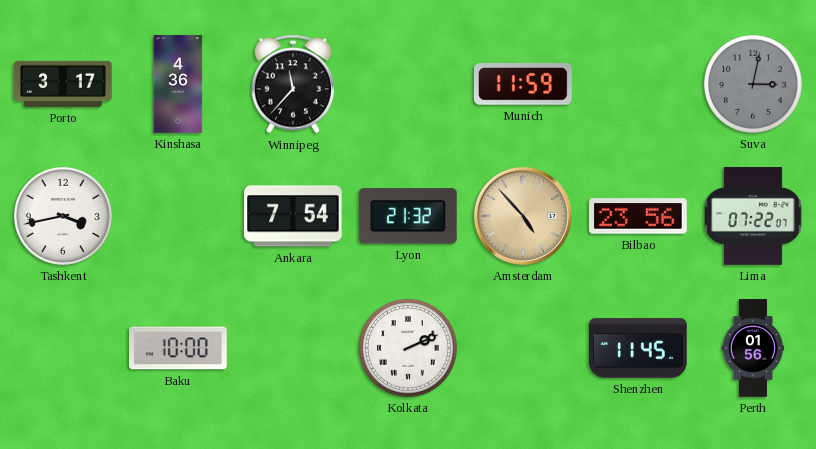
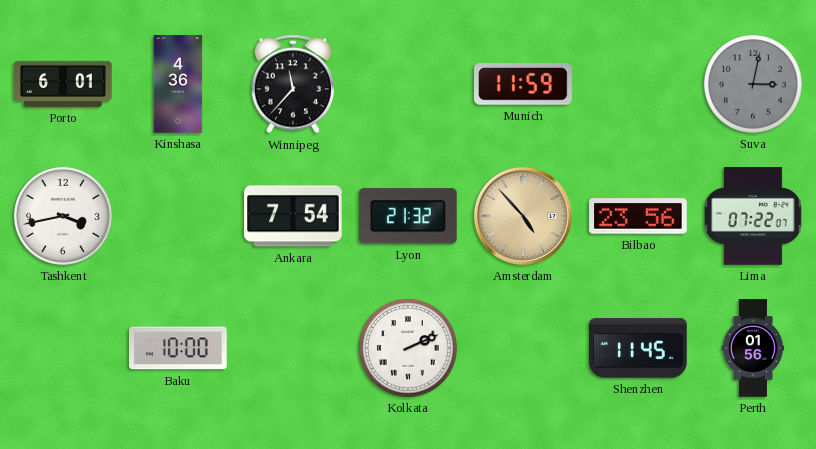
Porto: 3:17 -> 6:01 (63, 84)
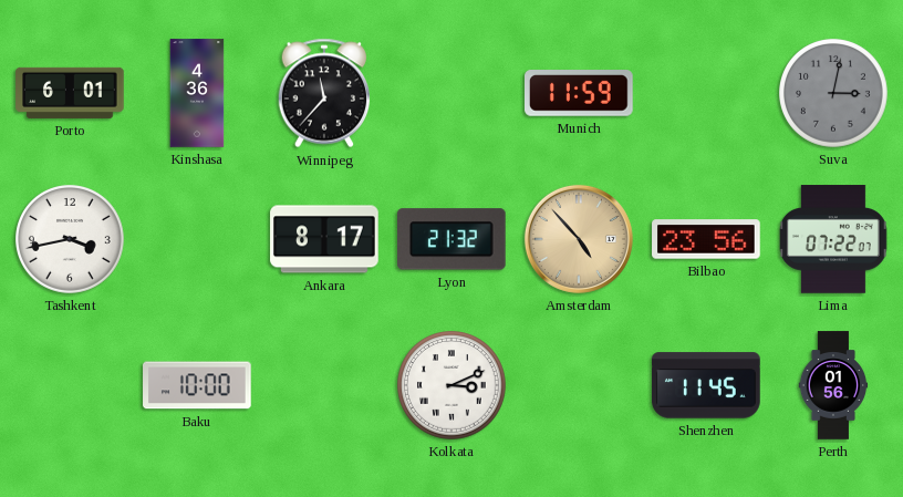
Ankara: 7:54 -> 8:17 (324, 239)
Kolkata: 2:11 -> 3:11 (453, 386)
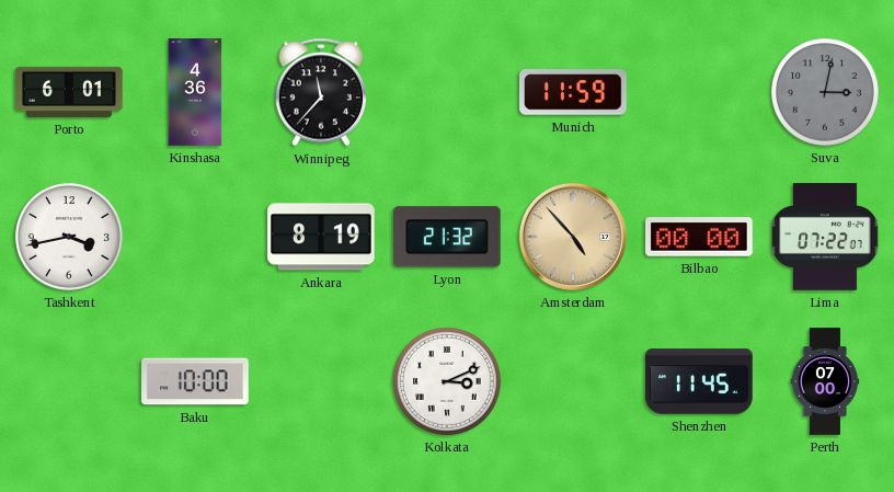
Ankara: 8:17 -> 8:19 (321, 237)
Bilbao: 23:56 -> 00:00 (699, 237)
Perth: 01:56 -> 07:00 (825, 381)
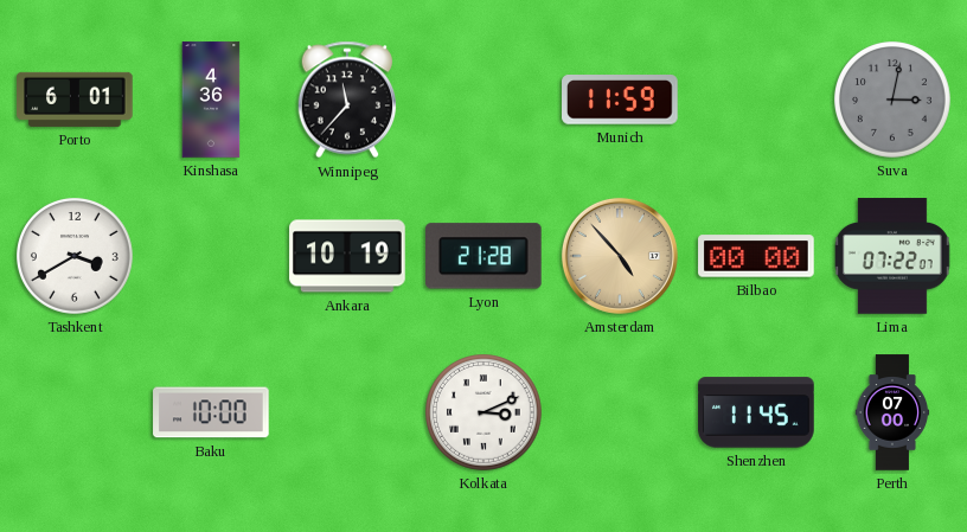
Tashkent: 3:43 -> 3:40 (76, 257)
Ankara: 8:19 -> 10:19 (347, 256)
Lyon: 21:32 -> 21:28 (485, 256)
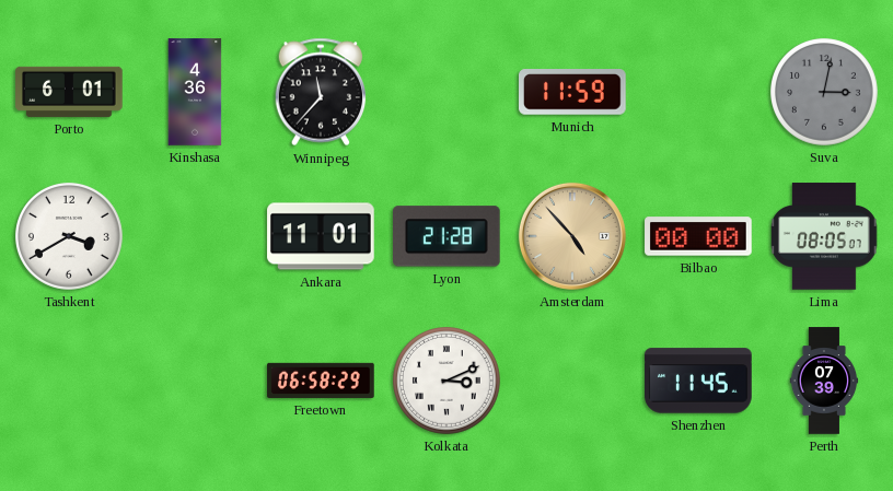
Ankara: 10:19 -> 11:01 (321, 236)
Lima: 07:22 -> 08:05 (824, 236)
Baku: 10:00 -> none (211, 412)
Freetown: none -> 06:58 (321, 381)
Perth: 07:00 -> 07:39 (824, 381)
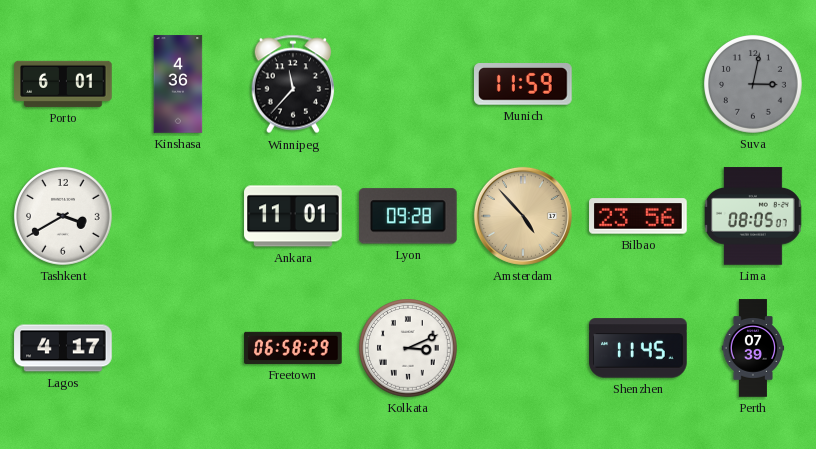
Lyon: 21:28 -> 09:28 (409, 216)
Bilbao: 00:00 -> 23:56 (638, 216)
Lagos: none -> 4:17 (63, 348)
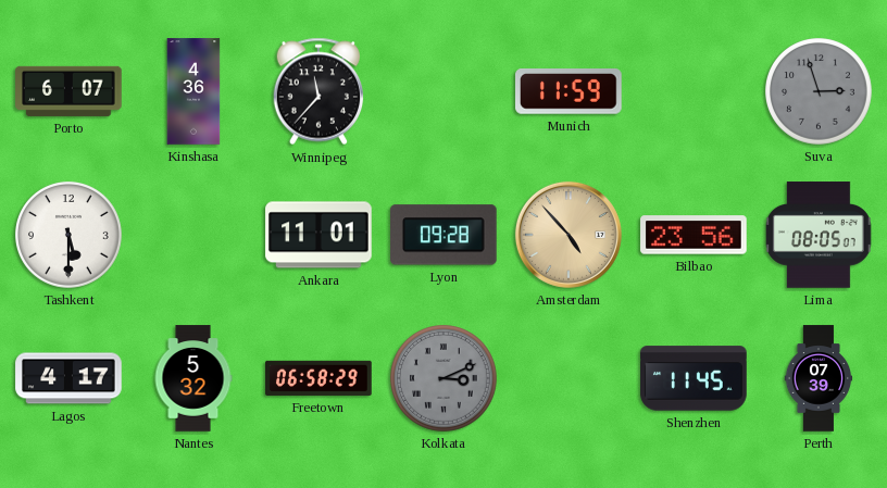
Porto: 6:01 -> 6:07 (68, 91)
Suva: 3:02 -> 2:57 (820, 92)
Tashkent: 3:40 -> 5:30 (70, 236)
Nantes: none -> 5:32 (193, 378)
Kolkata dial: white -> grey (445, 379)
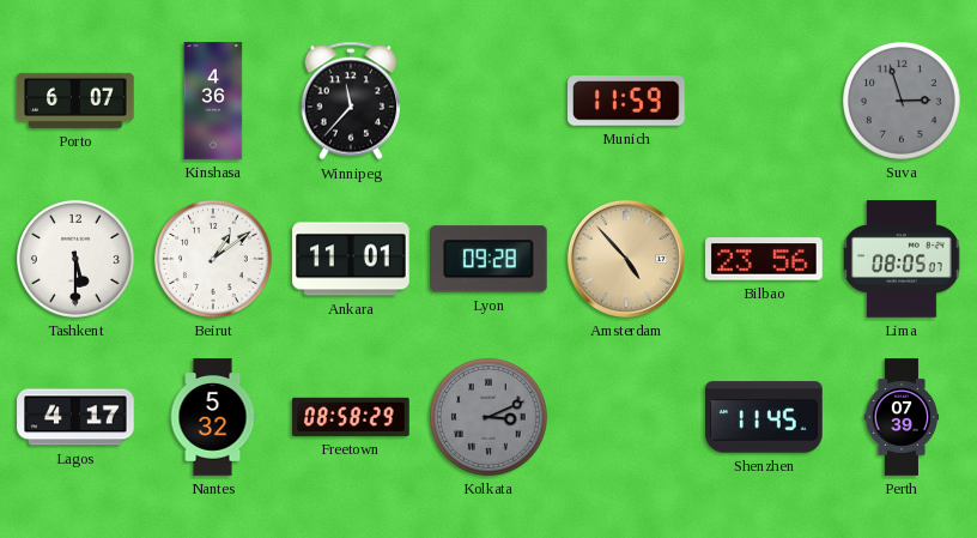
Beirut: none -> 1:09 (214, 260)
Freetown: 06:58 -> 08:58 (351, 417)
